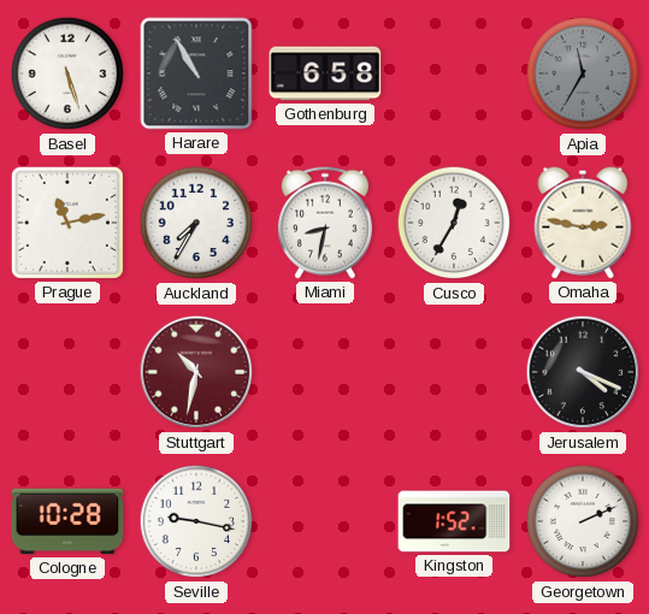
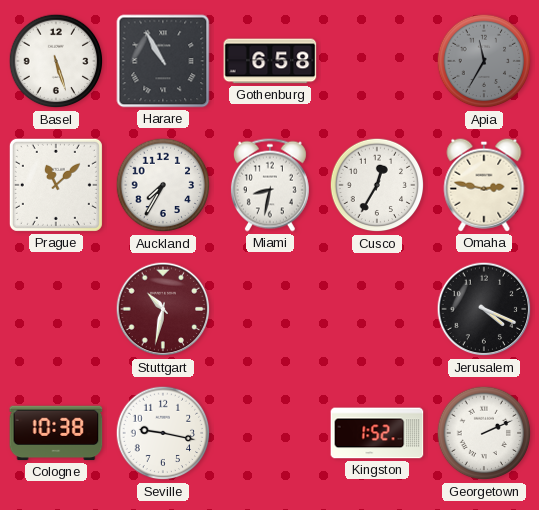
Prague: 11:13 -> 11:08 (56, 185)
Cologne: 10:28 -> 10:38 (56, 433)
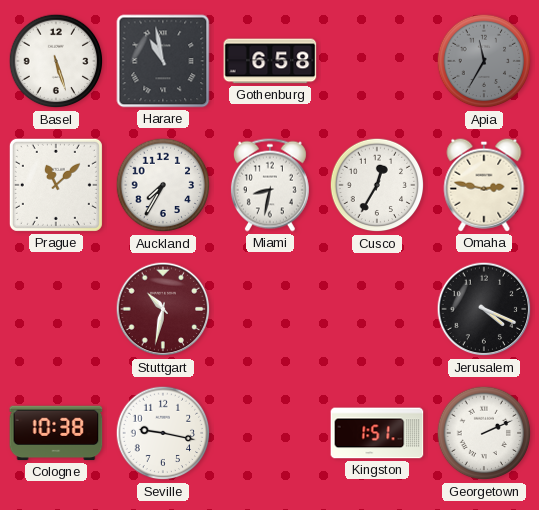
Harare: 10:55 -> 10:58 (163, 61)
Kingston: 1:52 -> 1:51 (377, 433)
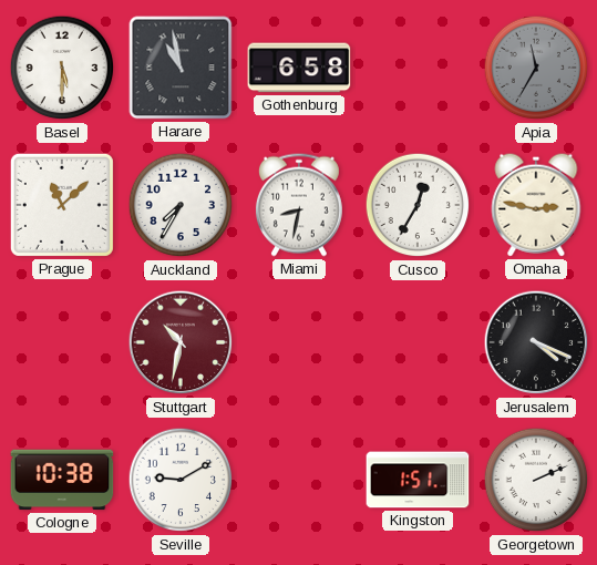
Basel: 5:27 -> 5:30 (62, 68)
Seville: 9:17 -> 9:10 (181, 480)
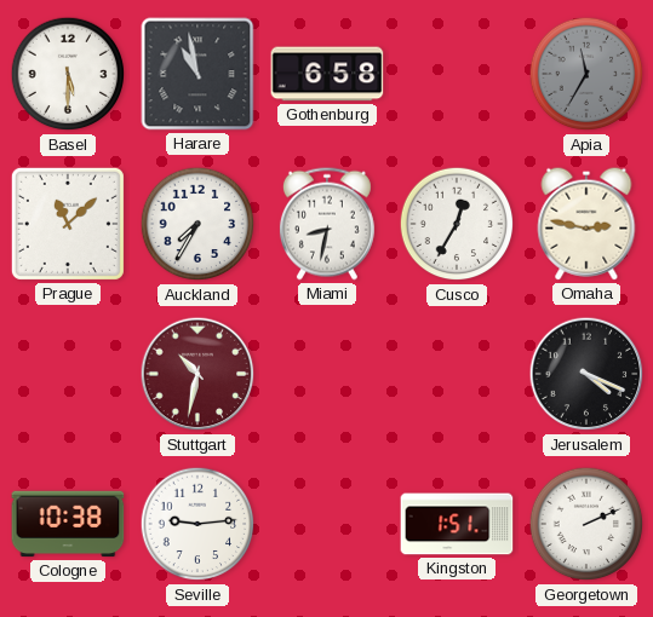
Seville: 9:10 -> 9:14 (197, 524)
